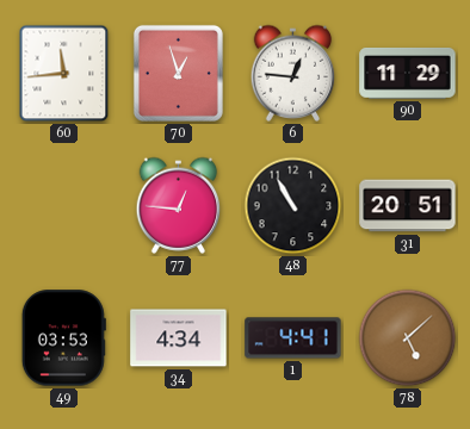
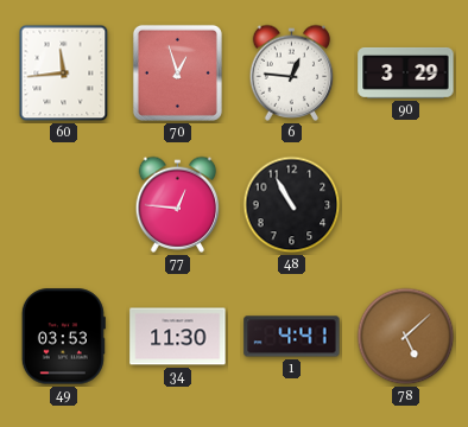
90: 11:29 -> 3:29 (406, 72)
31: 20:51 -> none (408, 206)
34: 4:34 -> 11:30 (178, 337)
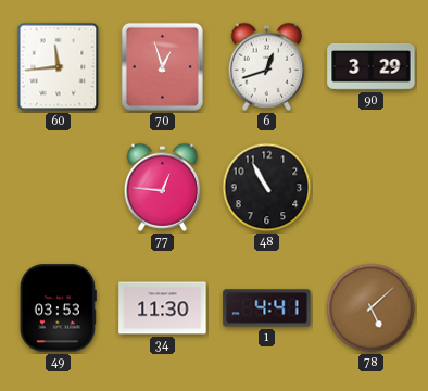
6: 12:46 -> 12:42 (267, 66)
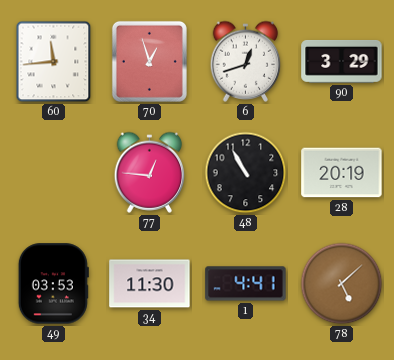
28: none -> 20:19 (342, 173)
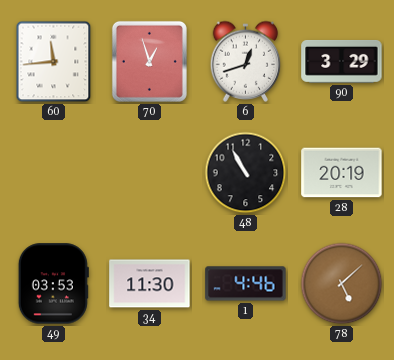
77: 12:46 -> none (150, 172)
1: 4:41 -> 4:46 (246, 284)
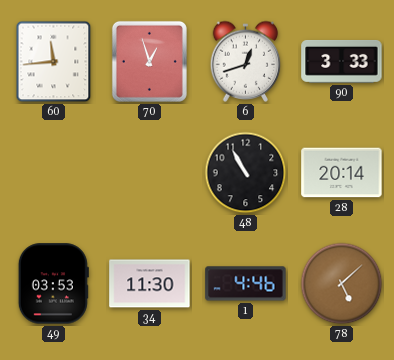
90: 3:29 -> 3:33 (342, 61)
28: 20:19 -> 20:14 (342, 173)
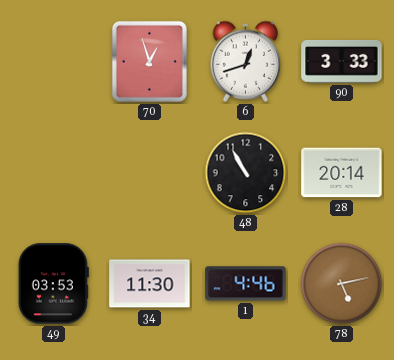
60: 11:44 -> none (54, 62)
78: 5:08 -> 5:13 (342, 284)
